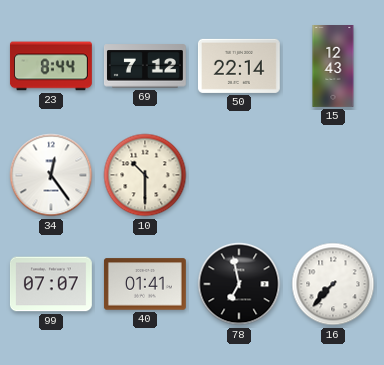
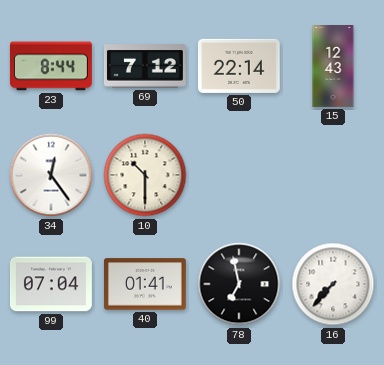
99: 07:07 -> 07:04 (51, 284)
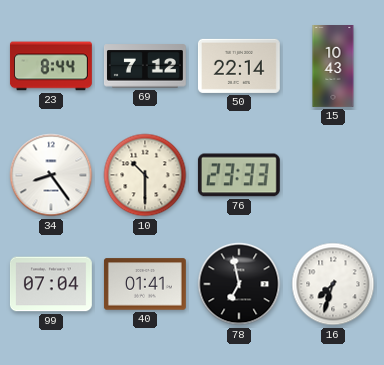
15: 12:43 -> 10:43 (333, 67)
34: 12:24 -> 8:24 (51, 175)
76: none -> 23:33 (239, 175)
16: 7:37 -> 7:33 (333, 284)
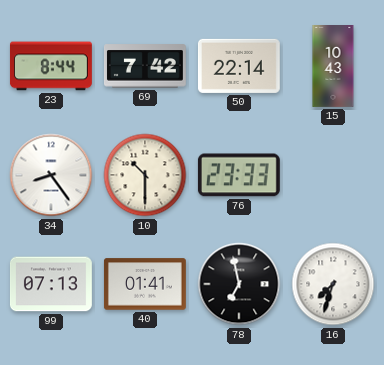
69: 7:12 -> 7:42 (146, 66)
99: 07:04 -> 07:13 (51, 284)
